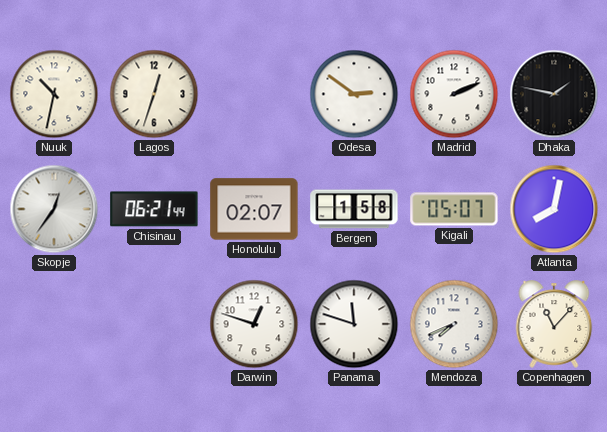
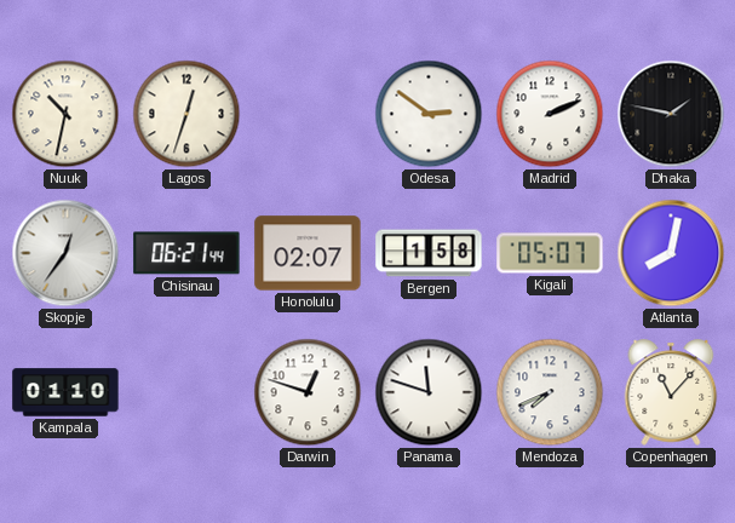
Kampala: none -> 01:10 (65, 392)
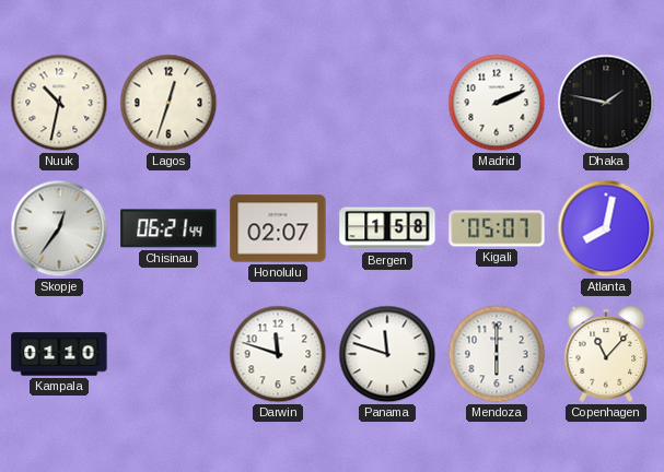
Odesa: 2:51 -> none (429, 114)
Darwin: 12:48 -> 11:48 (278, 354)
Mendoza: 7:41 -> 6:00 (497, 354)
